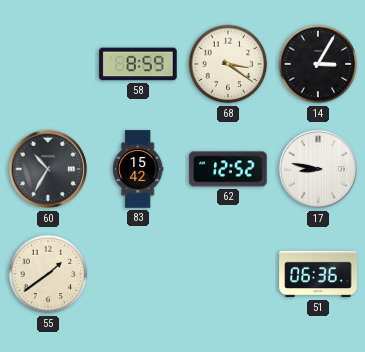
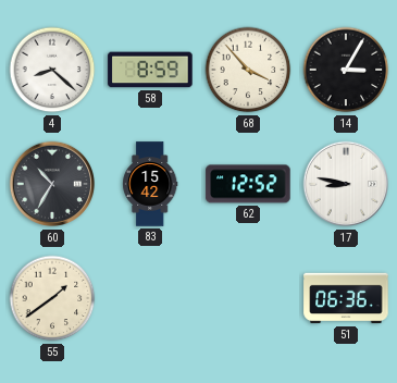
4: none -> 8:22 (52, 70)
68: 3:21 -> 3:53 (248, 70)
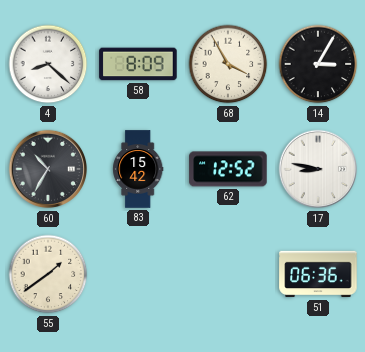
58: 8:59 -> 8:09 (138, 64)
68: 3:53 -> 3:55 (228, 64)
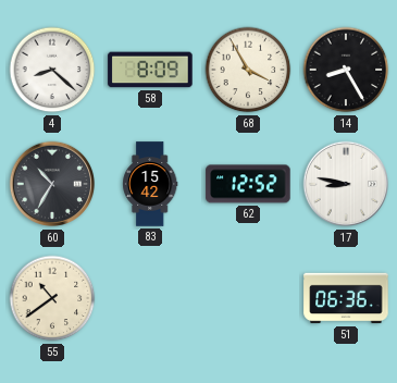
14: 3:05 -> 8:25 (346, 70)
55: 1:39 -> 10:39 (52, 298)
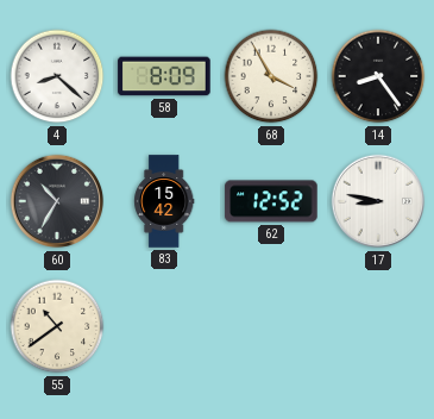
14: 8:25 -> 8:24 (378, 76)
51: 06:36 -> none (346, 298)
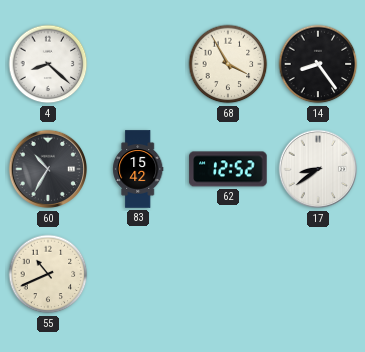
58: 8:09 -> none (164, 76)
17: 8:47 -> 8:39 (318, 169)
55: 10:39 -> 10:41 (48, 274)
